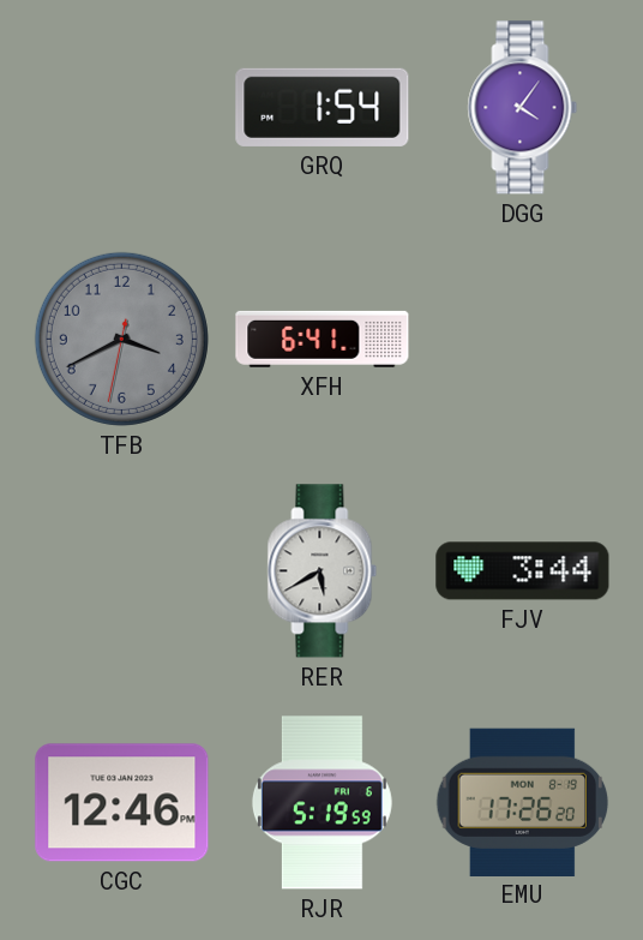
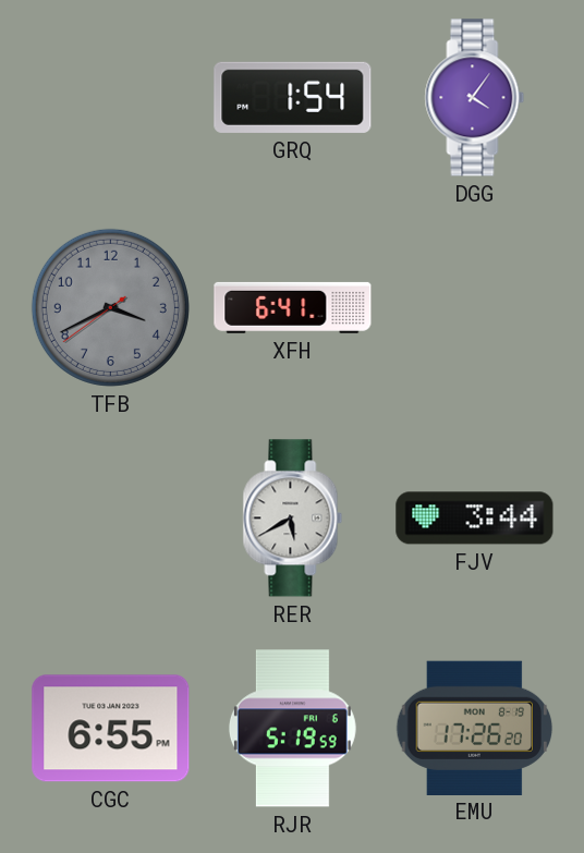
TFB: 3:40:32 -> 3:40:39 (110, 307)
CGC: 12:46 -> 6:55 (111, 729)
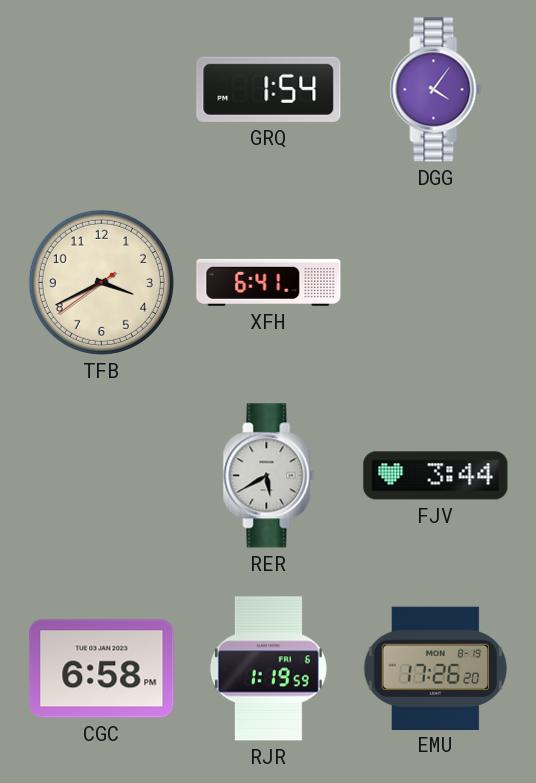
TFB dial: grey -> cream (101, 282)
CGC: 6:55 -> 6:58 (102, 669)
RJR: 5:19 -> 1:19 (268, 669)
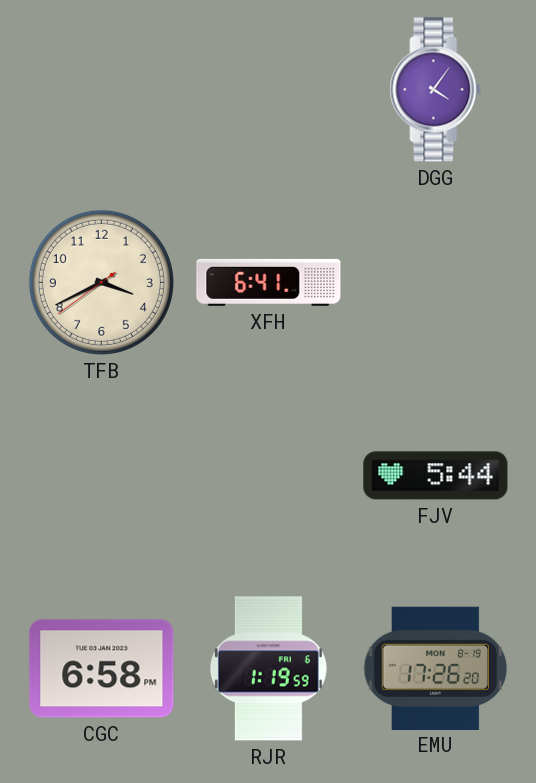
GRQ: 1:54 -> none (269, 89)
RER: 5:40 -> none (269, 476)
FJV: 3:44 -> 5:44 (436, 476)
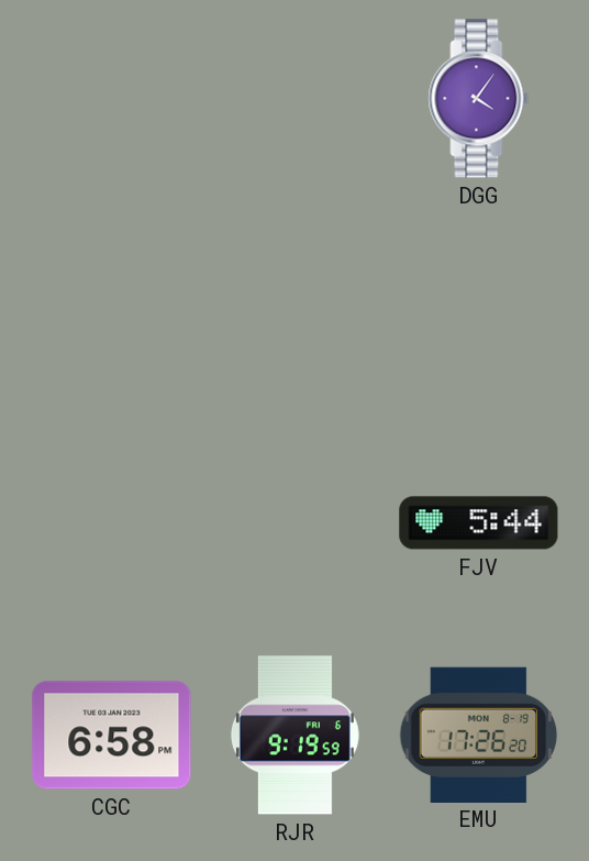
TFB: 3:40 -> none (101, 282)
XFH: 6:41 -> none (269, 282)
RJR: 1:19 -> 9:19 (294, 736)
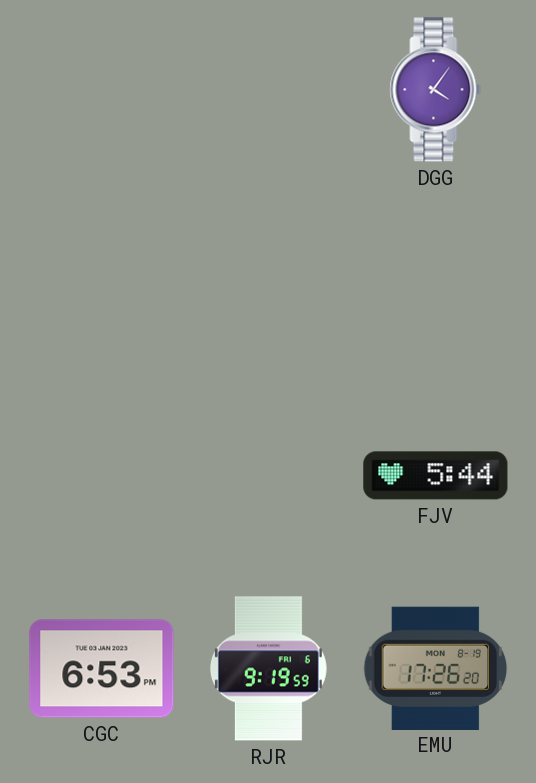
CGC: 6:58 -> 6:53 (102, 669)
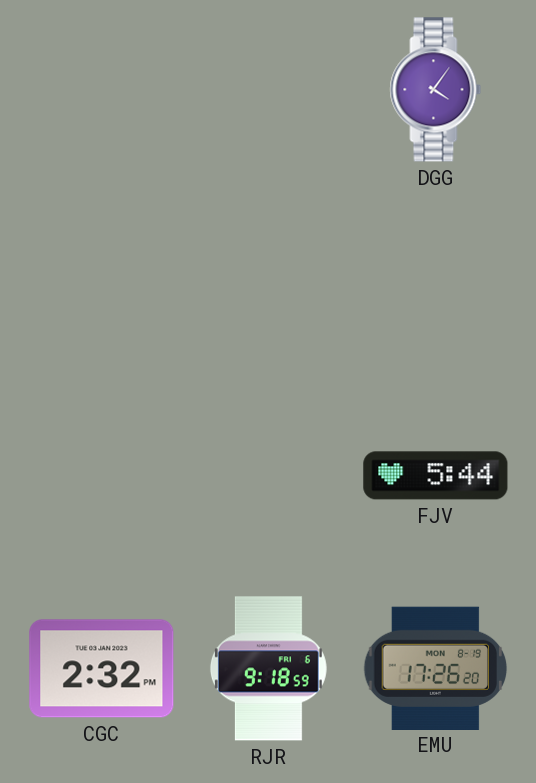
CGC: 6:53 -> 2:32 (102, 669)
RJR: 9:19 -> 9:18 (268, 669)
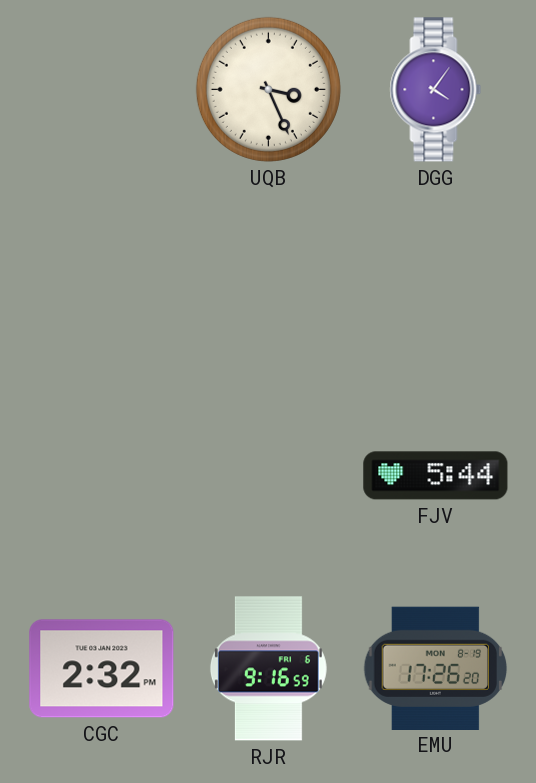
UQB: none -> 3:26 (268, 89)
RJR: 9:18 -> 9:16 (268, 669)
